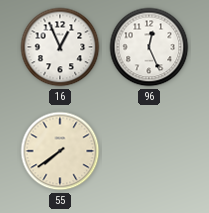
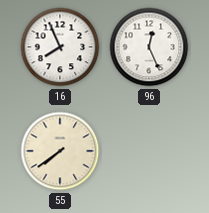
16: 12:56 -> 7:56 (60, 47)
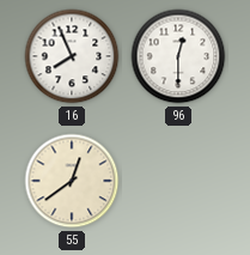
96: 12:26 -> 12:30 (178, 56)
55: 7:39 -> 12:39 (72, 181)
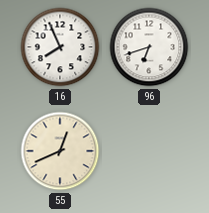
96: 12:30 -> 6:42 (149, 47)
55: 12:39 -> 12:41 (60, 151)
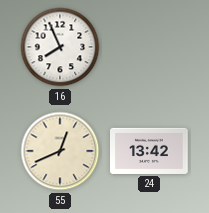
96: 6:42 -> none (149, 47)
24: none -> 13:42 (150, 151)
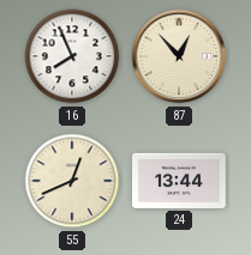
87: none -> 12:53 (179, 56)
24: 13:42 -> 13:44 (180, 181)
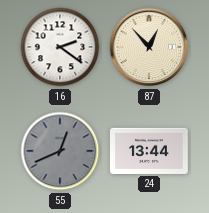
16: 7:56 -> 2:21 (60, 47)
55 dial: cream -> grey (60, 151)
